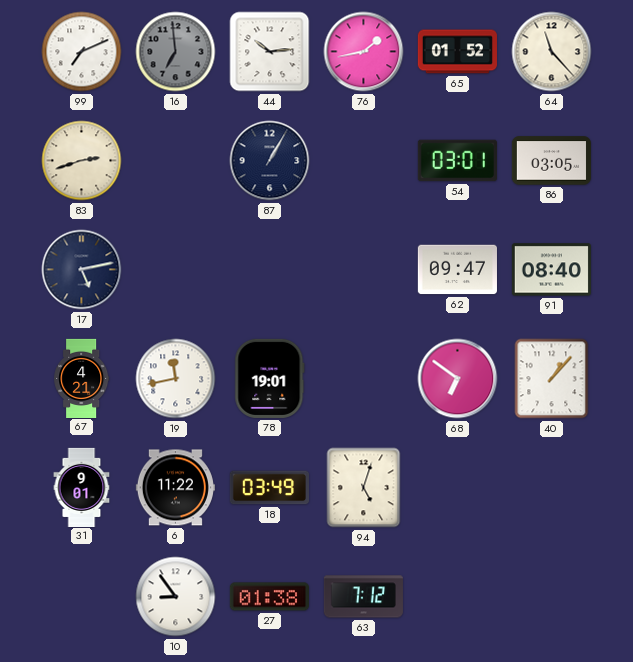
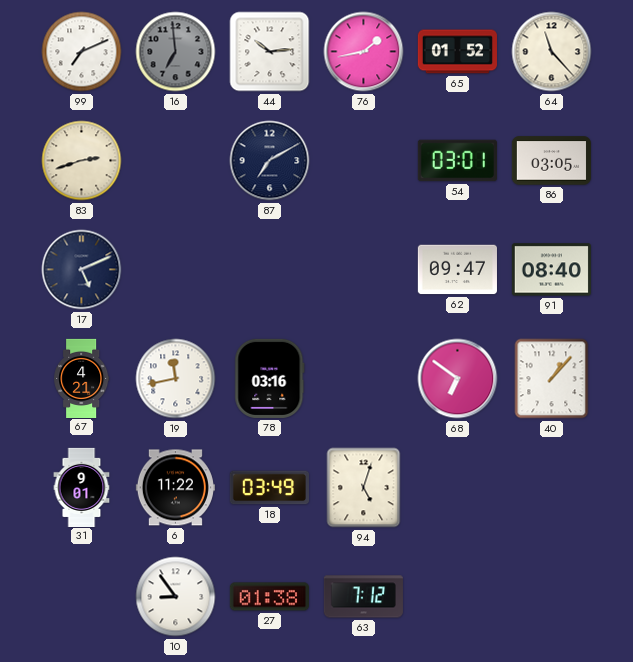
87: 1:05 -> 7:10 (270, 161)
17: 5:13 -> 5:11 (82, 270)
78: 19:01 -> 03:16 (270, 378)
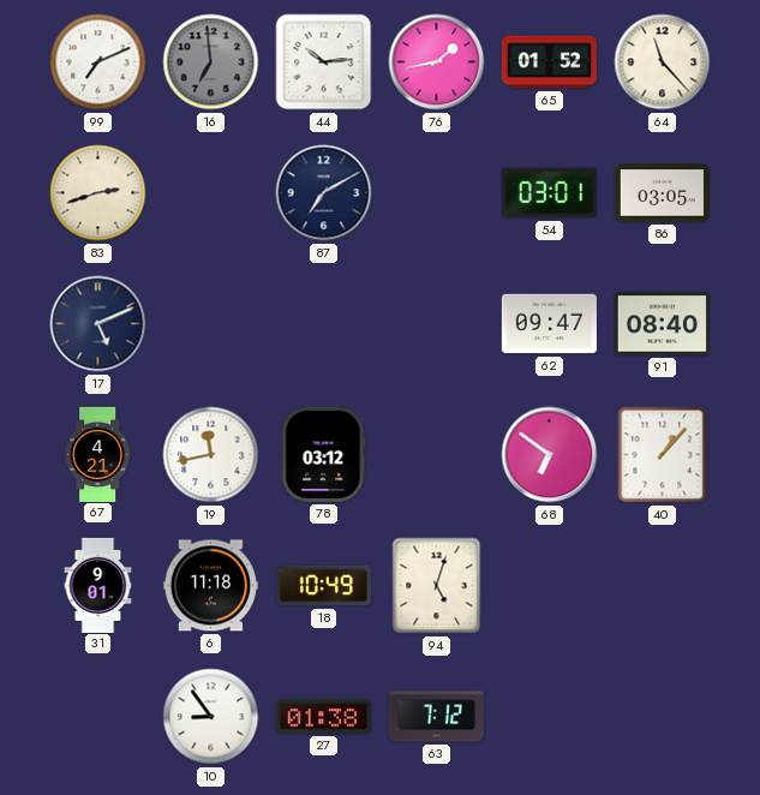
78: 03:16 -> 03:12 (324, 454)
6: 11:22 -> 11:18 (210, 586)
18: 03:49 -> 10:49 (323, 586)
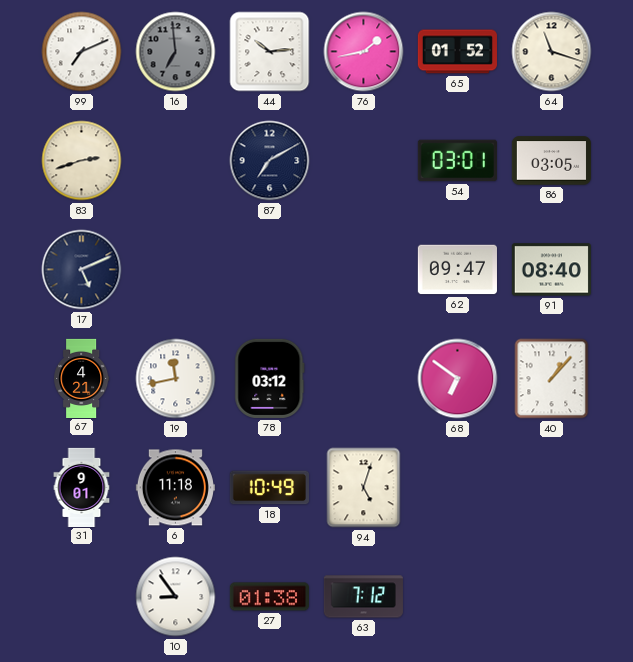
64: 11:23 -> 11:18 (552, 52)
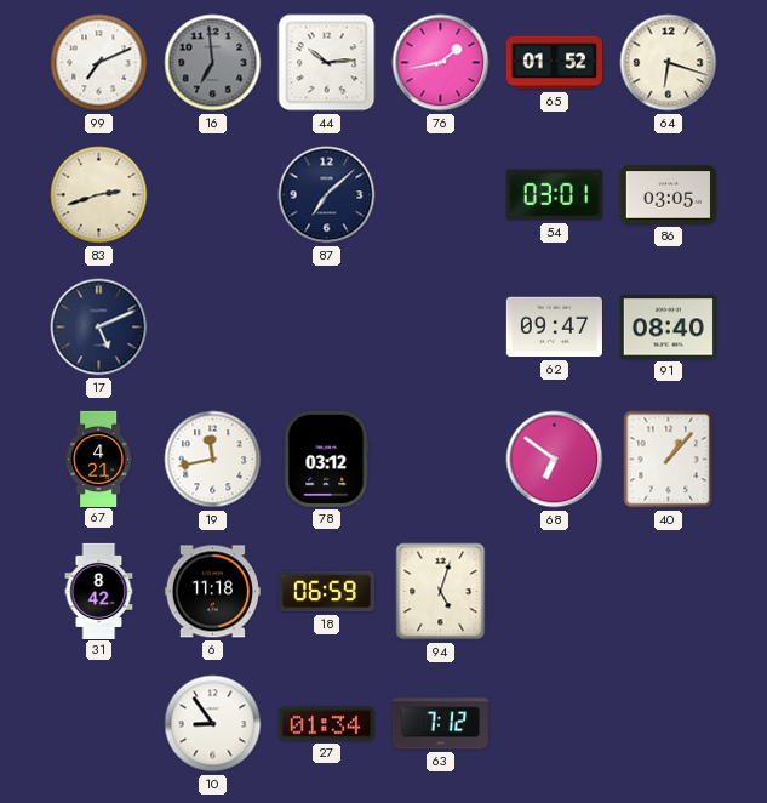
64: 11:18 -> 6:18 (669, 63)
87: 7:10 -> 7:08 (327, 195)
31: 9:01 -> 8:42 (99, 591)
18: 10:49 -> 06:59 (326, 592)
27: 01:38 -> 01:34 (326, 724)
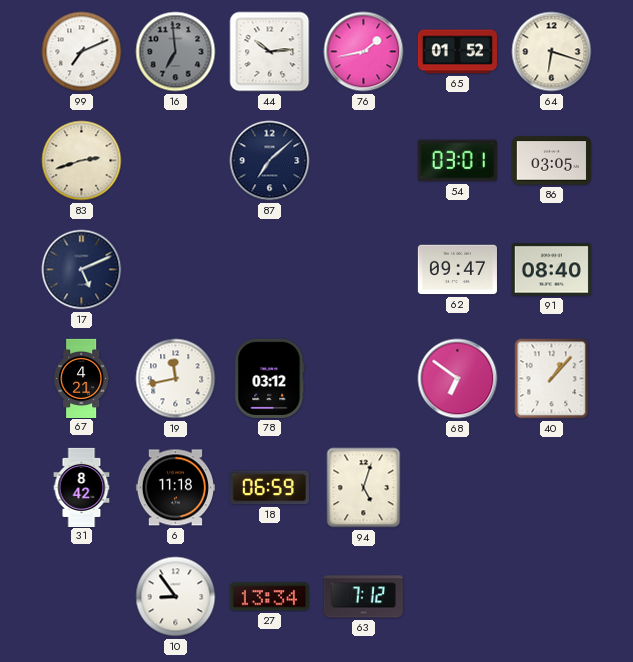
27: 01:34 -> 13:34 (269, 597)
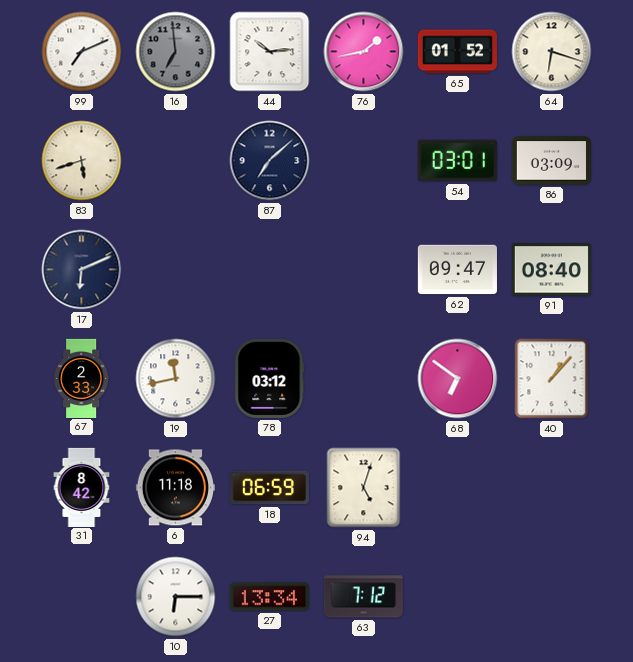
83: 2:42 -> 5:42 (82, 161)
86: 03:05 -> 03:09 (551, 161)
17: 5:11 -> 6:11 (82, 270)
67: 4:21 -> 2:33 (82, 378)
10: 8:54 -> 6:15 (176, 597)
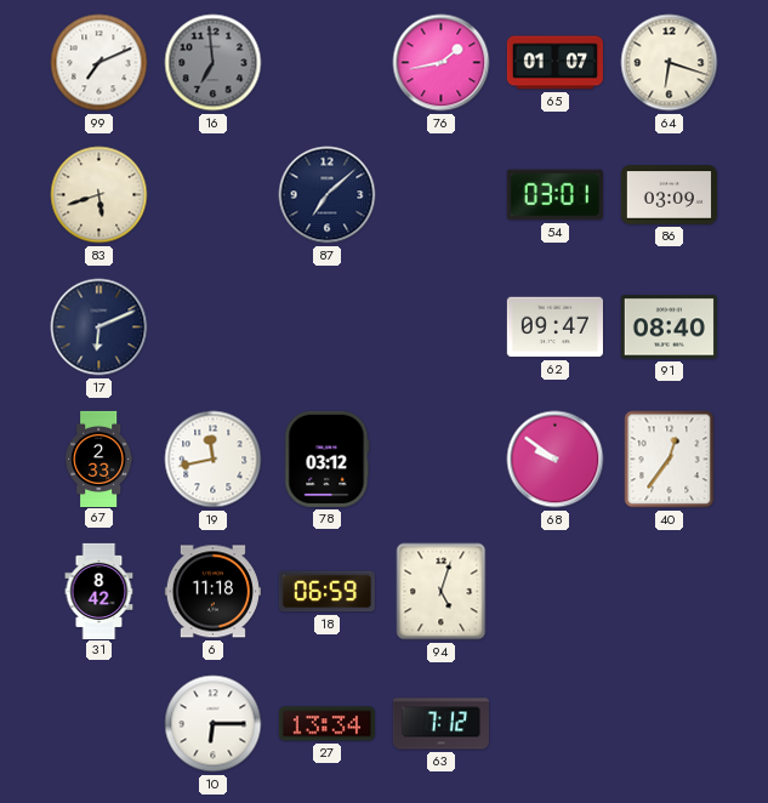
44: 10:14 -> none (270, 52)
65: 01:52 -> 01:07 (554, 63)
68: 6:51 -> 9:51 (556, 460)
40: 1:07 -> 12:36 (670, 460)
